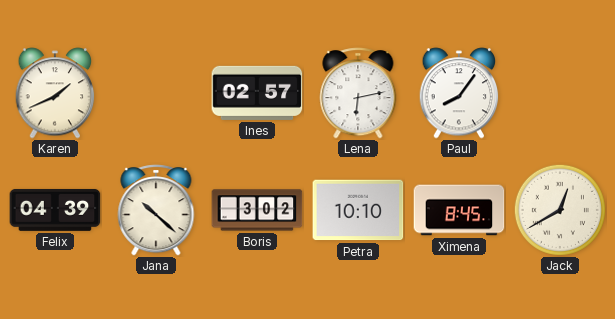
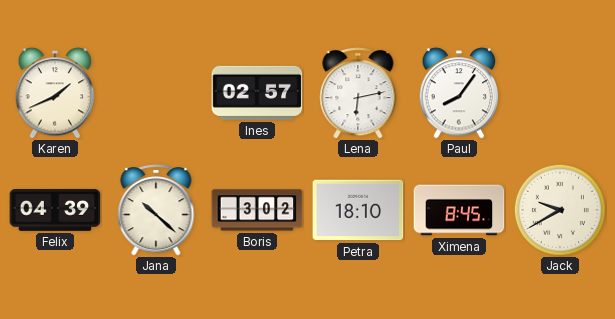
Petra: 10:10 -> 18:10 (358, 210)
Jack: 12:40 -> 9:40 (560, 210)
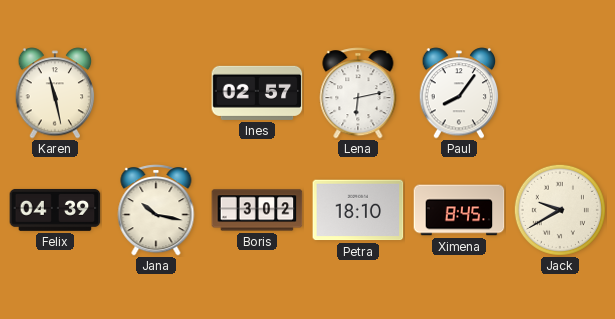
Karen: 1:41 -> 11:28 (55, 93)
Jana: 10:22 -> 10:17 (156, 210)
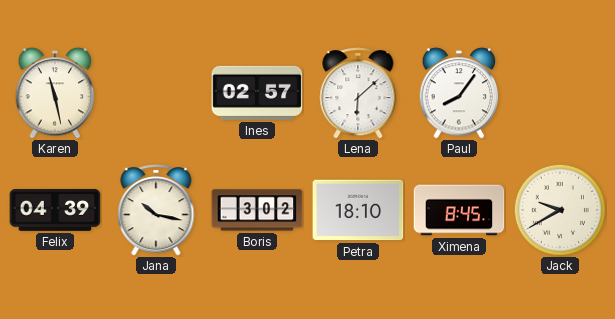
Lena: 6:13 -> 6:08 (358, 93)
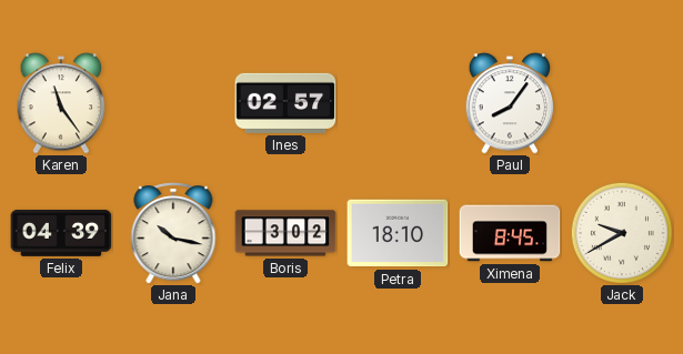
Karen: 11:28 -> 11:24 (61, 103)
Lena: 6:08 -> none (358, 93)
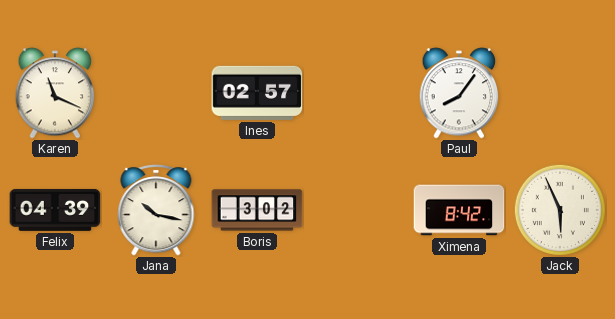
Karen: 11:24 -> 11:19 (55, 93)
Petra: 18:10 -> none (398, 233)
Ximena: 8:45 -> 8:42 (459, 210)
Jack: 9:40 -> 5:56 (560, 210)
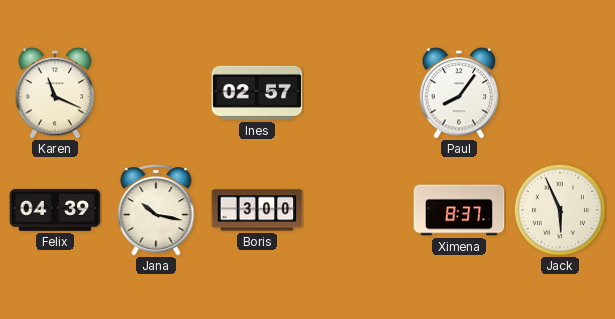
Boris: 3:02 -> 3:00 (257, 210)
Ximena: 8:42 -> 8:37 (459, 210)
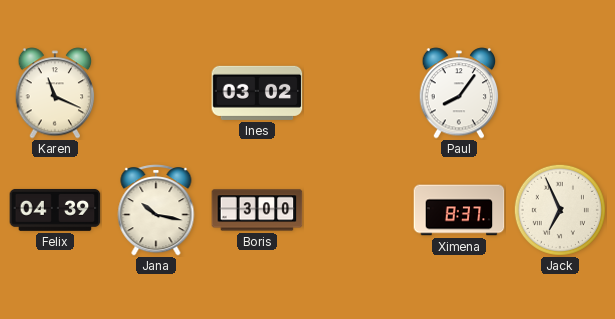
Ines: 02:57 -> 03:02 (257, 93)
Jack: 5:56 -> 6:56 (560, 210)
